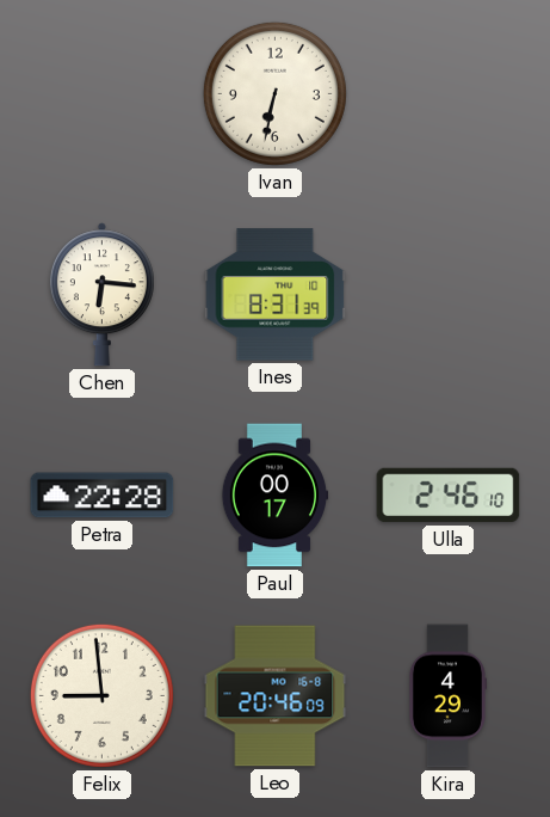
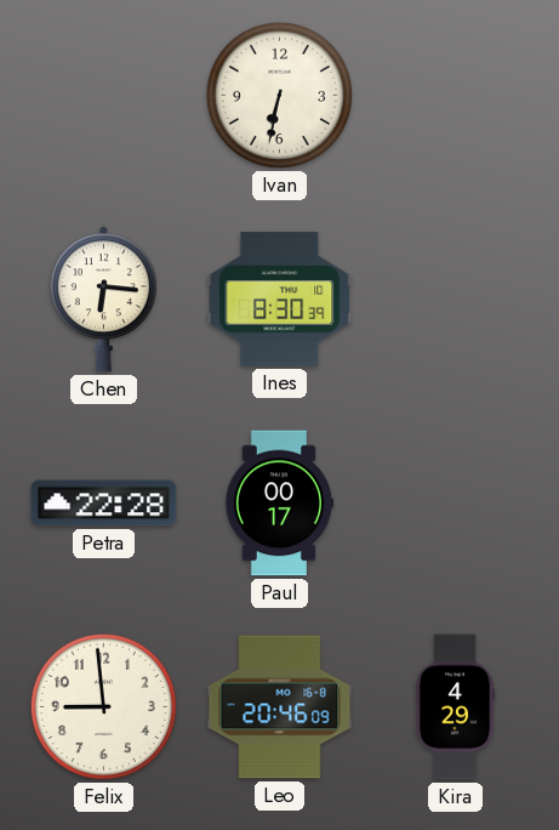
Ines: 8:31 -> 8:30 (280, 300)
Ulla: 2:46 -> none (449, 496)
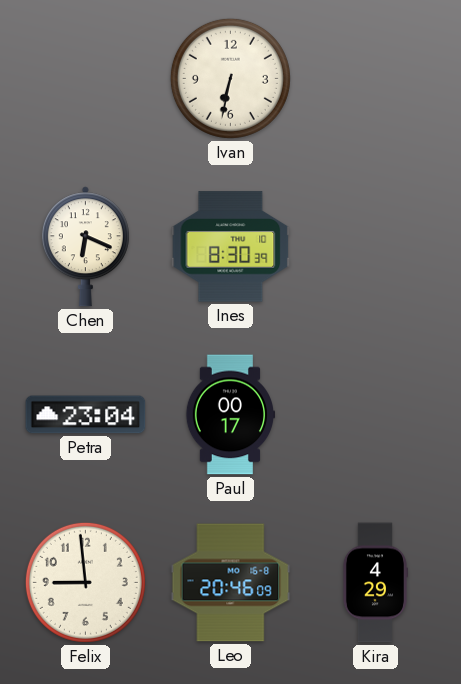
Chen: 6:16 -> 6:19 (85, 247)
Petra: 22:28 -> 23:04 (86, 415)
